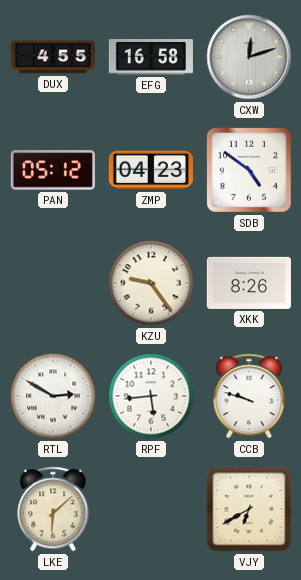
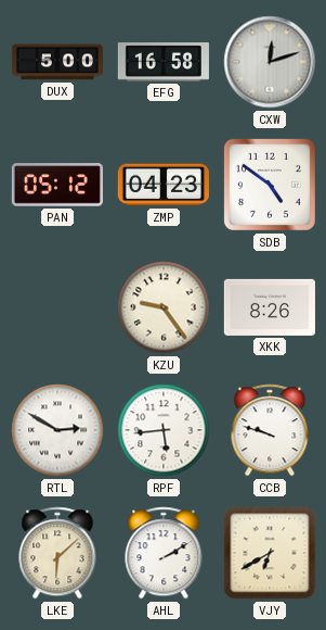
DUX: 4:55 -> 5:00 (57, 62)
AHL: none -> 2:10 (164, 553)
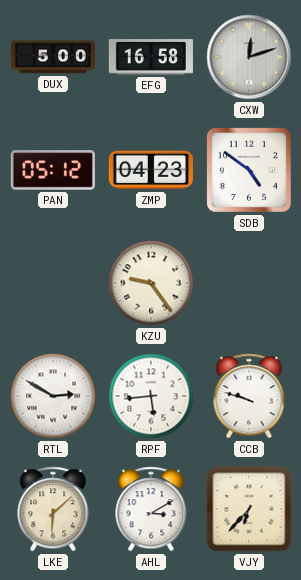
XKK: 8:26 -> none (270, 307)
AHL: 2:10 -> 3:10 (151, 509)
VJY: 6:40 -> 6:37 (249, 509)
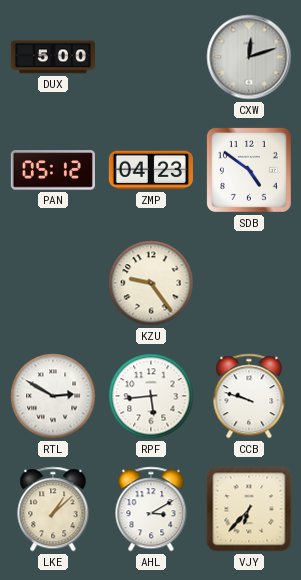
EFG: 16:58 -> none (151, 57)
LKE: 6:08 -> 1:08 (53, 509)
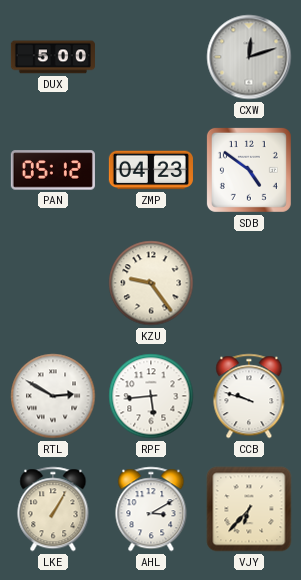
LKE: 1:08 -> 1:05 (53, 509)
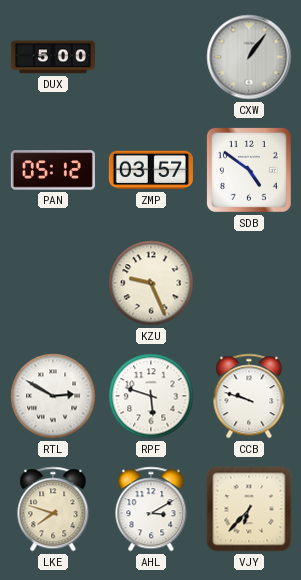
CXW: 12:12 -> 1:06 (249, 57)
ZMP: 04:23 -> 03:57 (151, 170)
KZU: 9:24 -> 9:26 (151, 283)
RPF: 5:44 -> 5:48 (151, 396)
LKE: 1:05 -> 7:48 (53, 509)
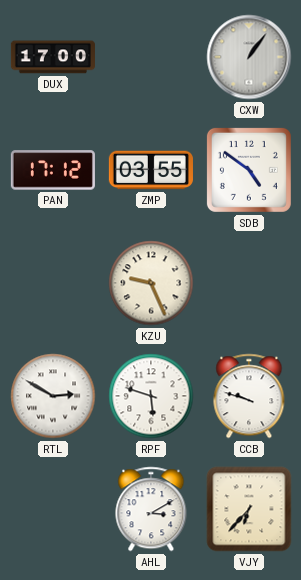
DUX: 5:00 -> 17:00 (53, 57)
PAN: 05:12 -> 17:12 (53, 170)
ZMP: 03:57 -> 03:55 (151, 170)
LKE: 7:48 -> none (53, 509)
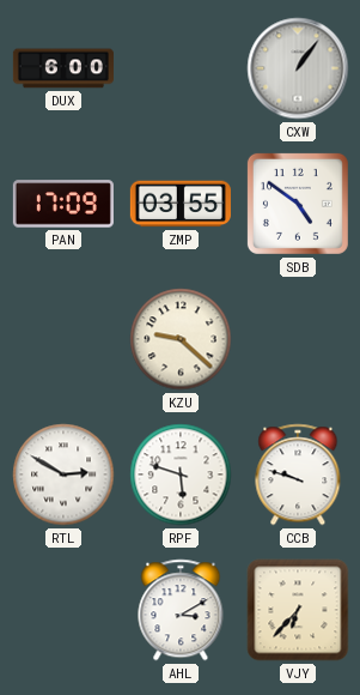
DUX: 17:00 -> 6:00 (63, 68)
PAN: 17:12 -> 17:09 (63, 204)
KZU: 9:26 -> 9:22 (181, 339)
